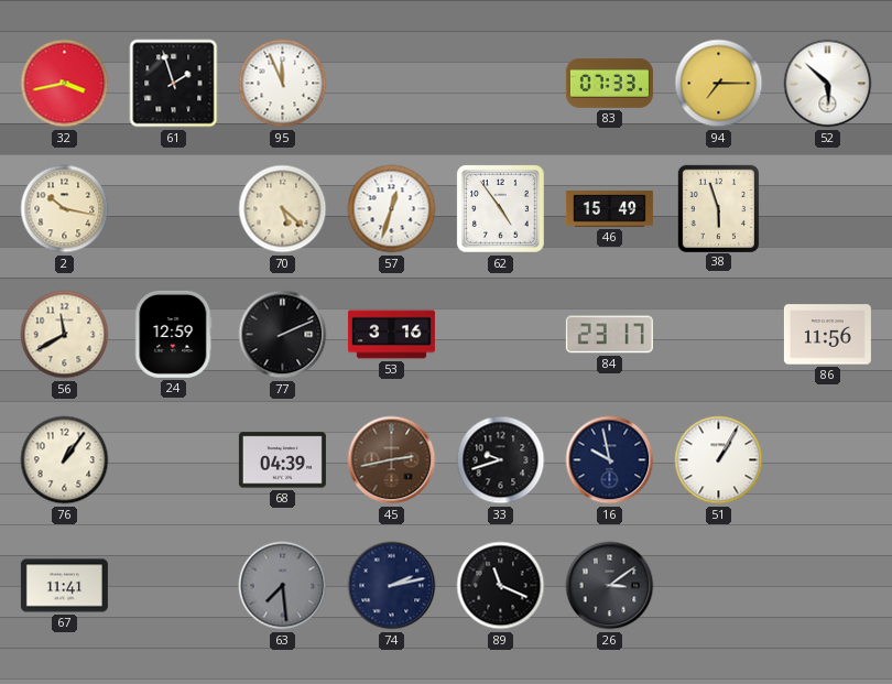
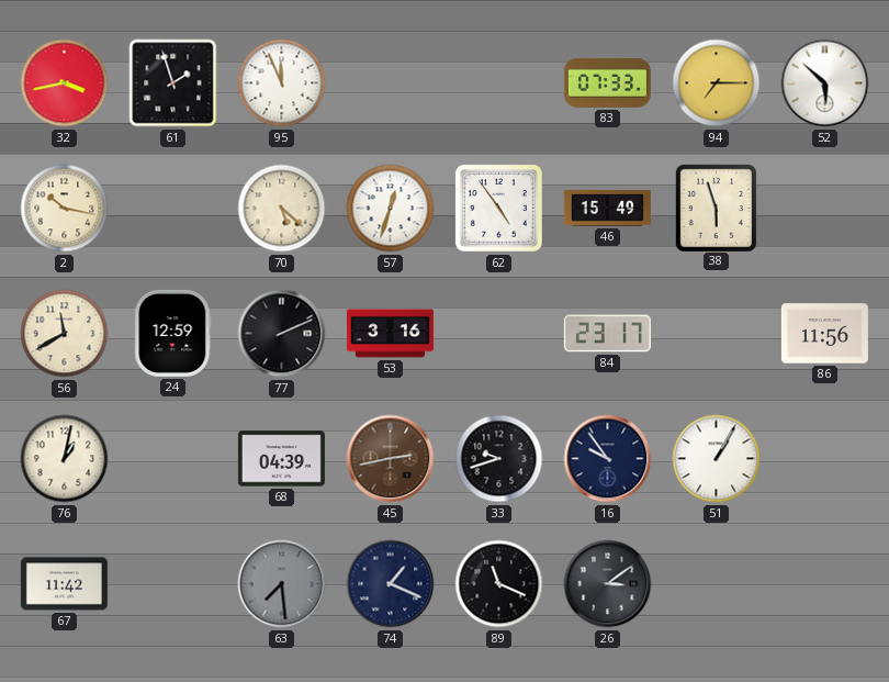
76: 1:06 -> 1:02 (65, 459)
16: 9:58 -> 9:54 (608, 459)
67: 11:41 -> 11:42 (64, 584)
74: 2:13 -> 1:19 (391, 584)
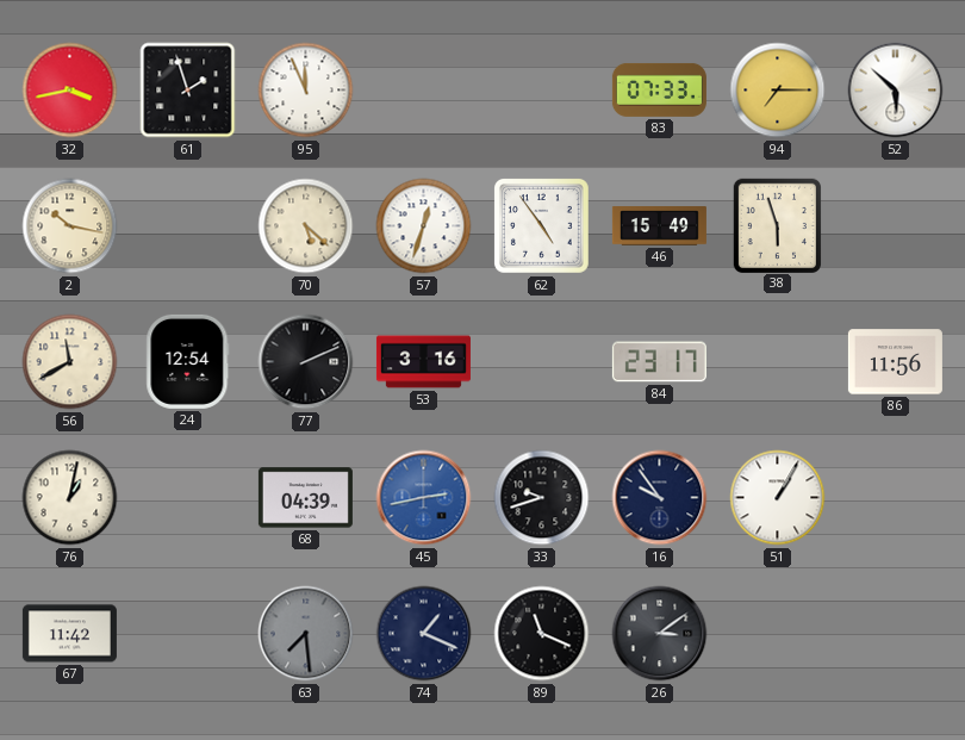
24: 12:59 -> 12:54 (188, 361)
45 dial: brown -> blue (424, 498)
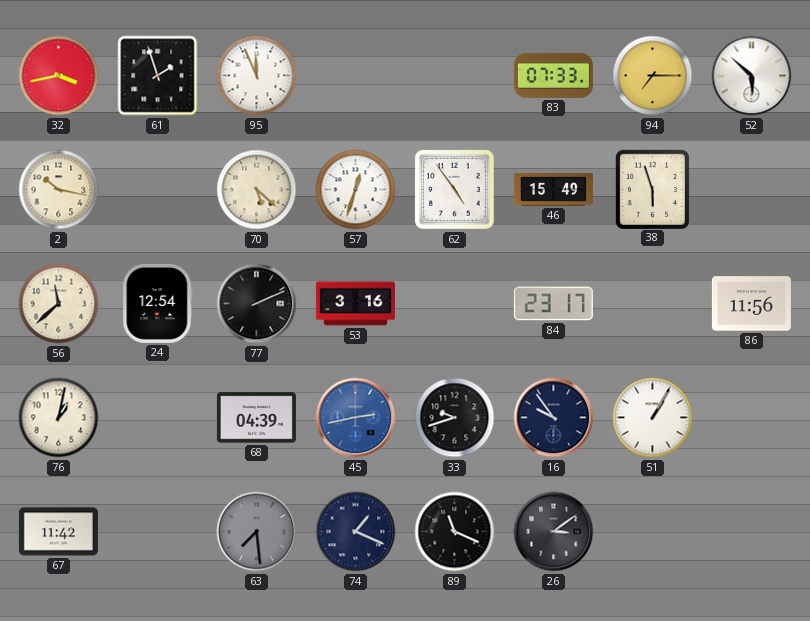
56: 11:40 -> 11:38 (59, 304)
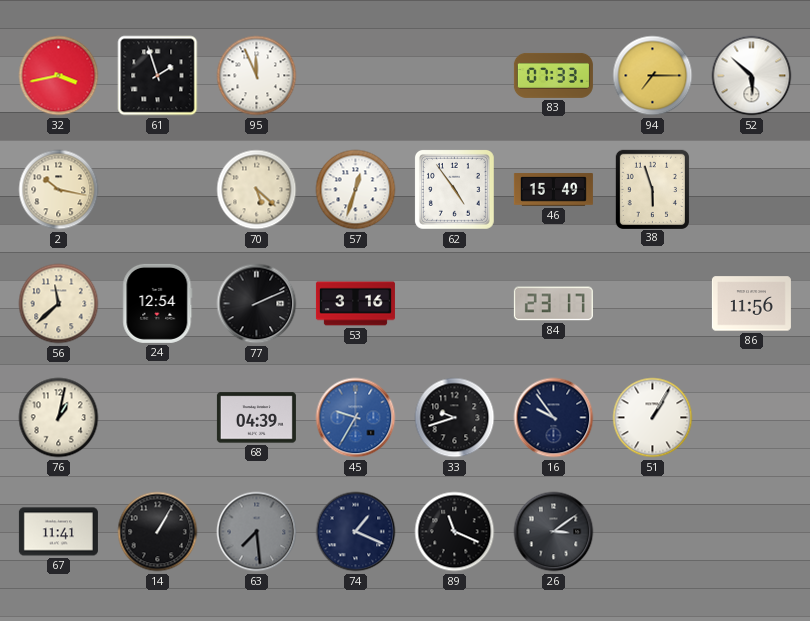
45: 2:43 -> 9:35 (356, 418)
67: 11:42 -> 11:41 (58, 532)
14: none -> 1:05 (158, 532)
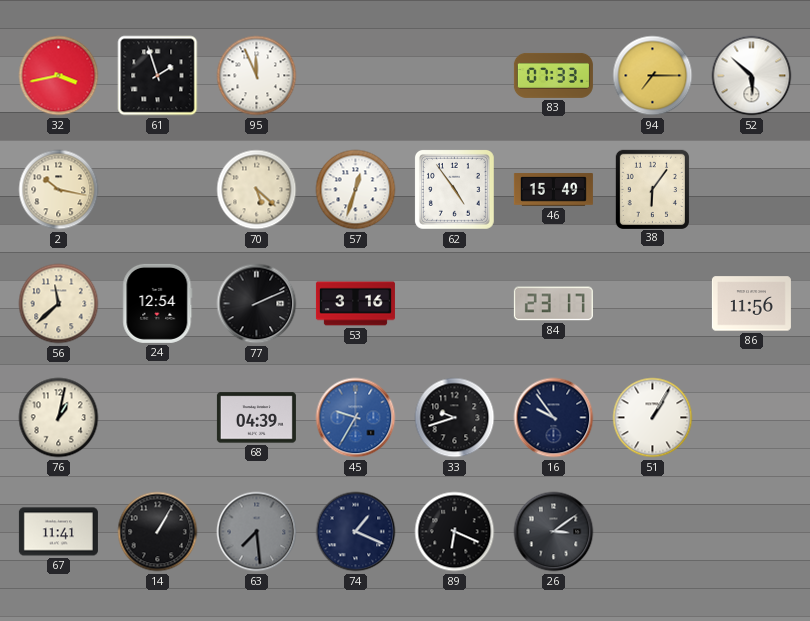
38: 5:57 -> 6:06 (652, 189)
89: 11:19 -> 6:19 (455, 532)
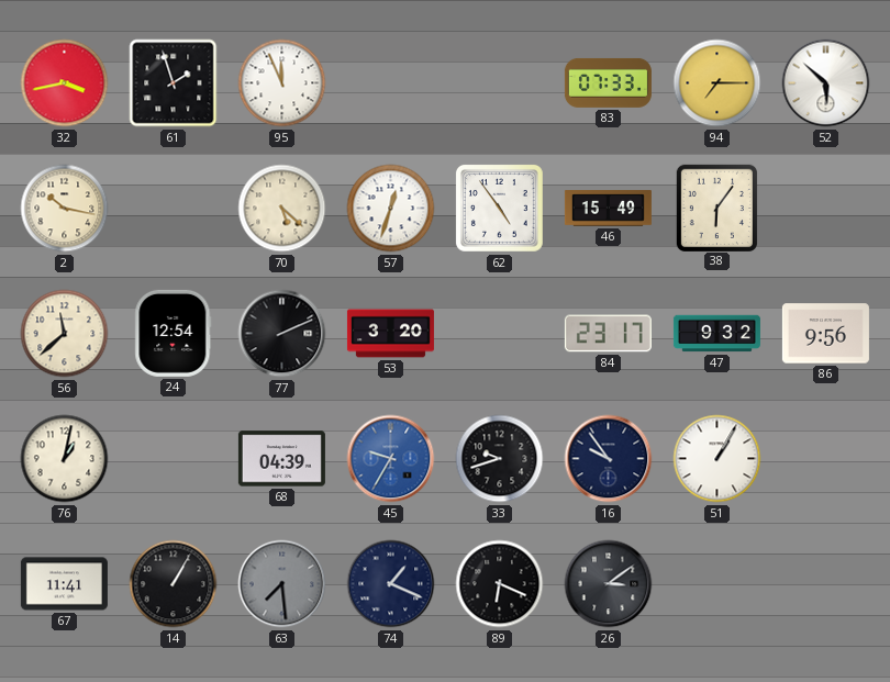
53: 3:16 -> 3:20 (390, 334)
47: none -> 9:32 (716, 334)
86: 11:56 -> 9:56 (825, 334)
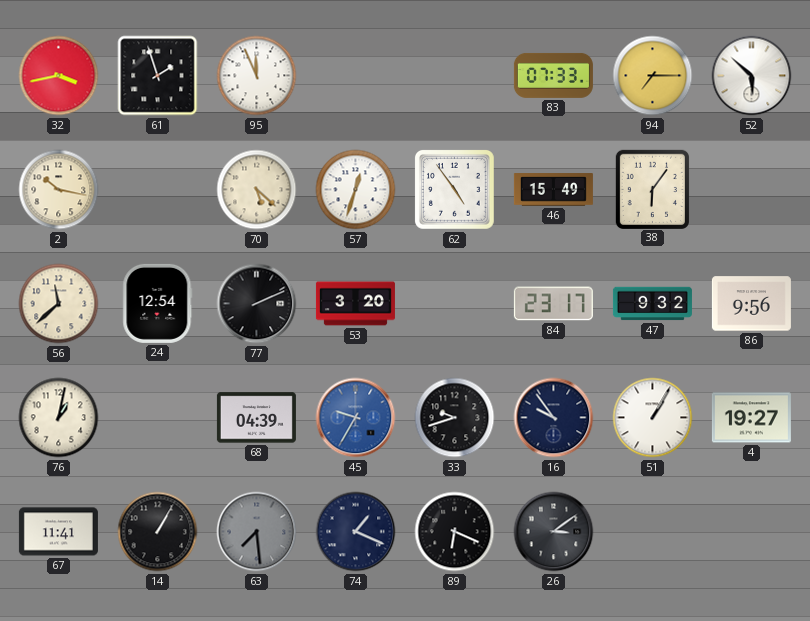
4: none -> 19:27 (751, 418)
